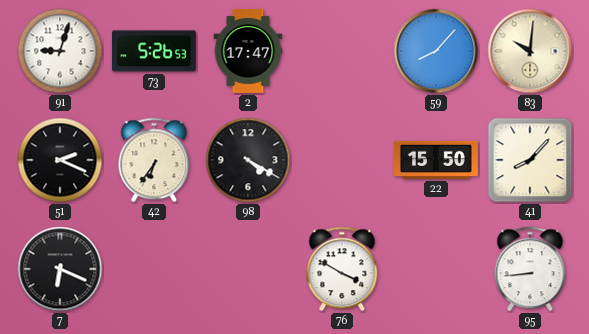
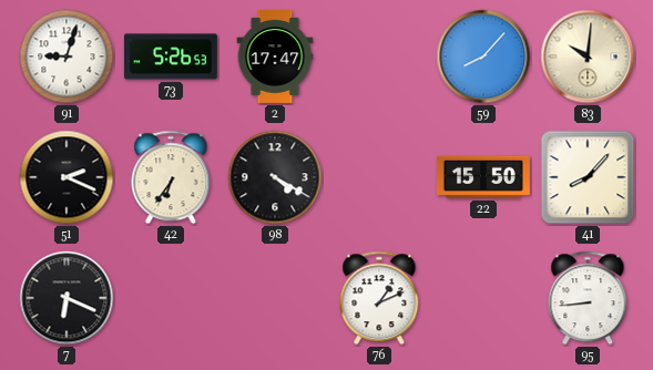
76: 3:50 -> 1:11 (379, 298)
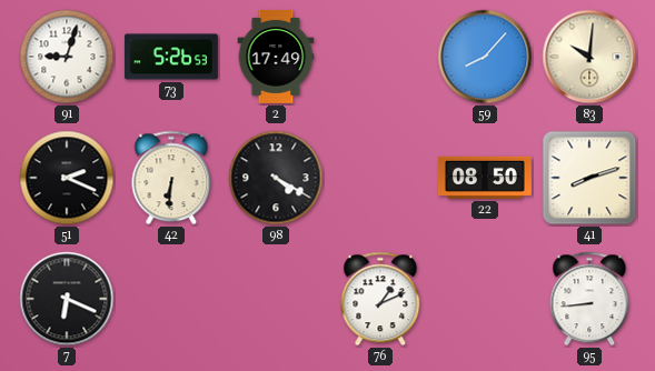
2: 17:47 -> 17:49 (276, 57)
42: 6:36 -> 6:31 (171, 178)
22: 15:50 -> 08:50 (485, 178)
41: 8:07 -> 8:12 (589, 178)
